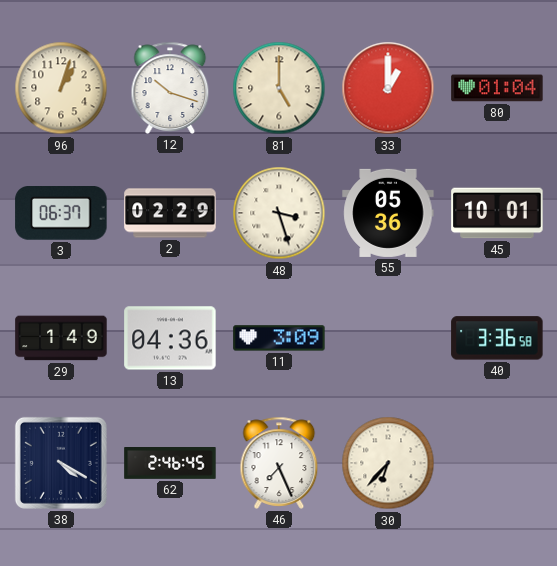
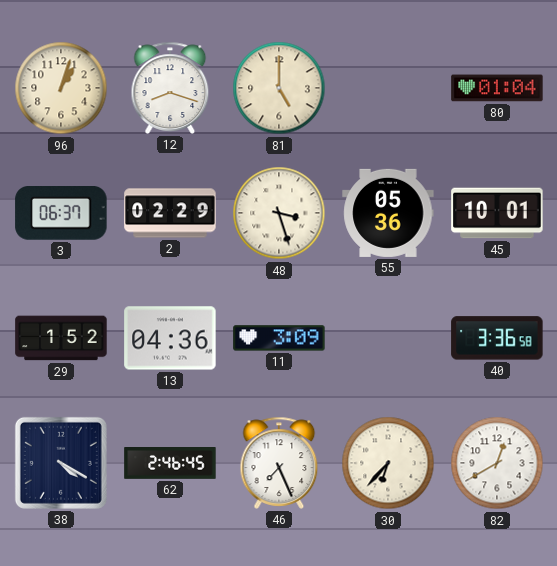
12: 10:18 -> 8:18 (170, 88)
33: 1:00 -> none (388, 88)
29: 1:49 -> 1:52 (61, 338)
82: none -> 12:40 (497, 463)
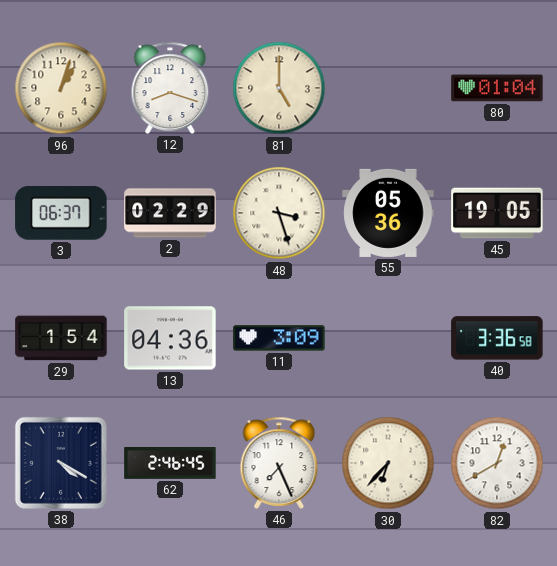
45: 10:01 -> 19:05 (497, 213)
29: 1:52 -> 1:54 (61, 338)
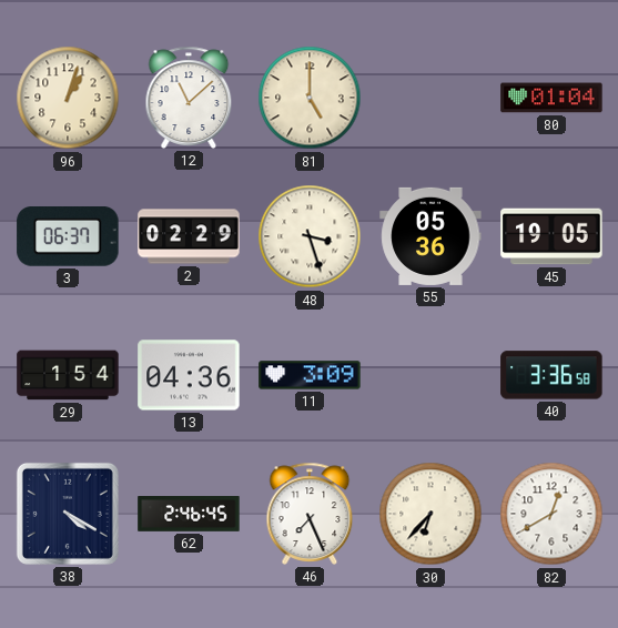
12: 8:18 -> 11:08 (189, 98)
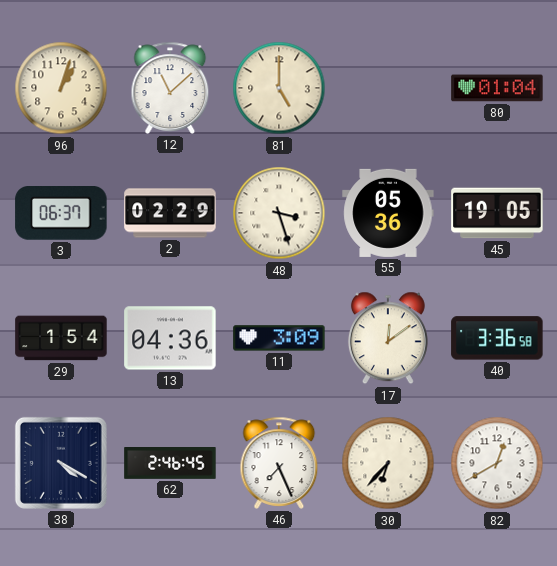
17: none -> 12:09 (388, 338)
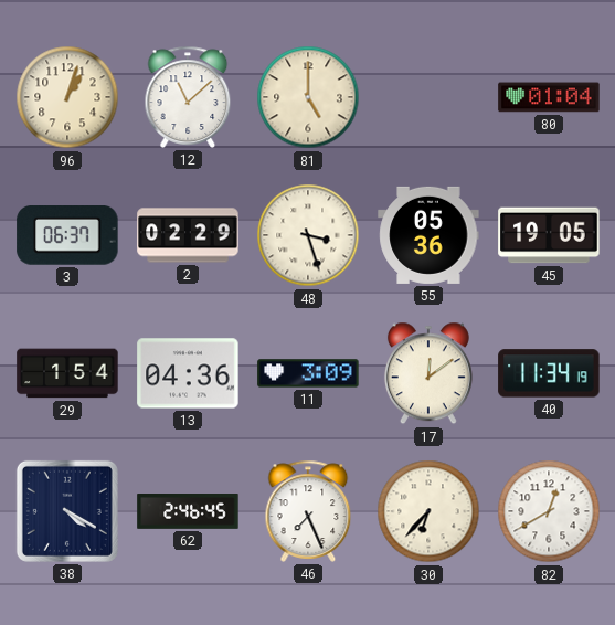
40: 3:36 -> 11:34 (549, 373)
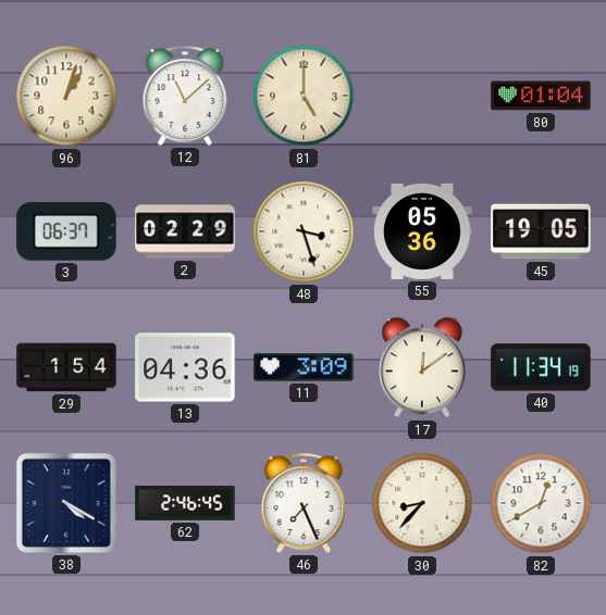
30: 6:37 -> 8:37 (422, 503)
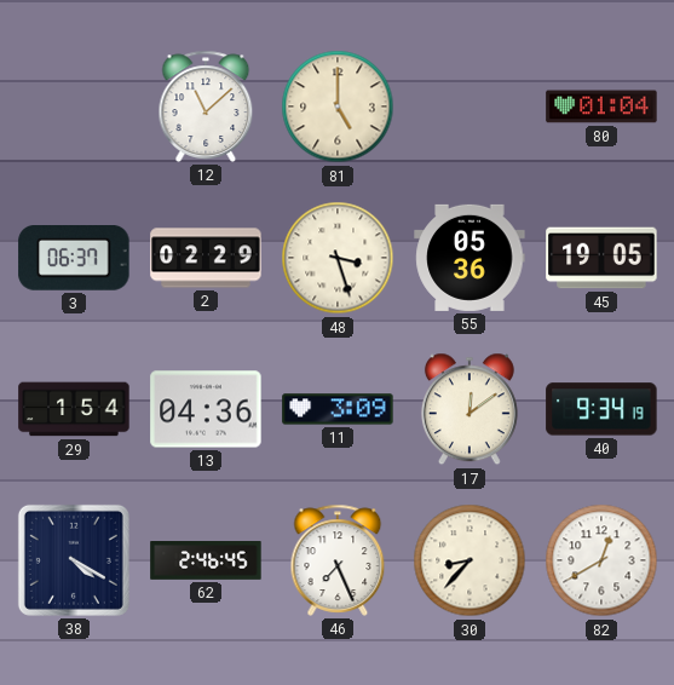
96: 1:03 -> none (66, 96)
40: 11:34 -> 9:34 (601, 409)
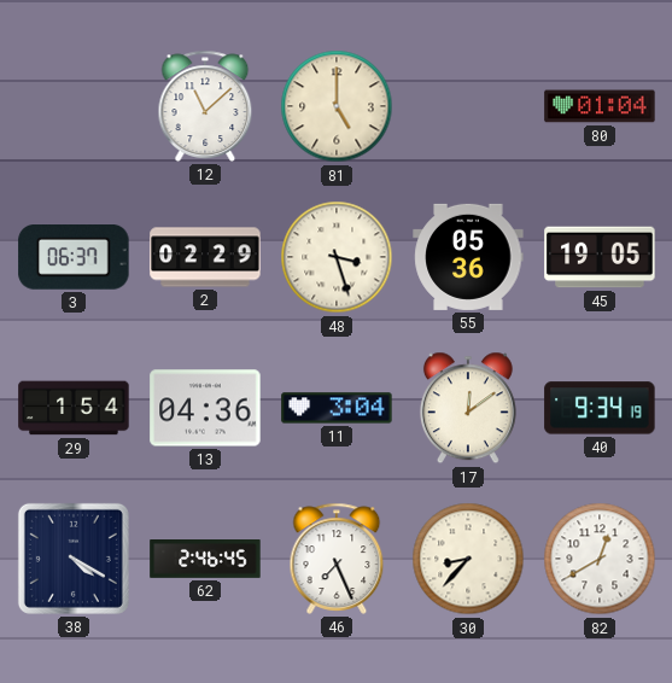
11: 3:09 -> 3:04 (337, 408)
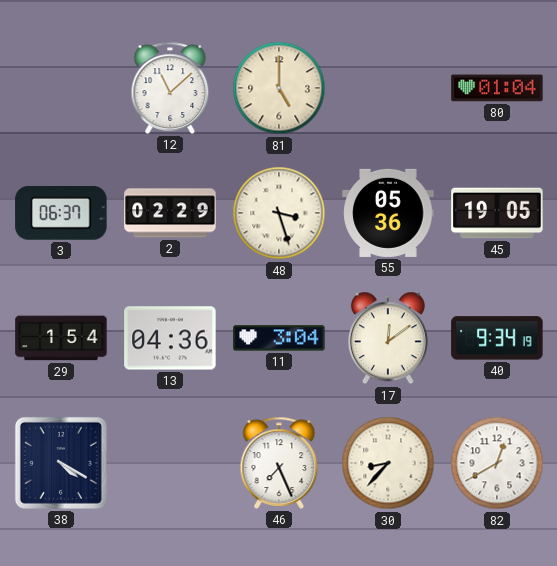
62: 2:46 -> none (205, 559)
